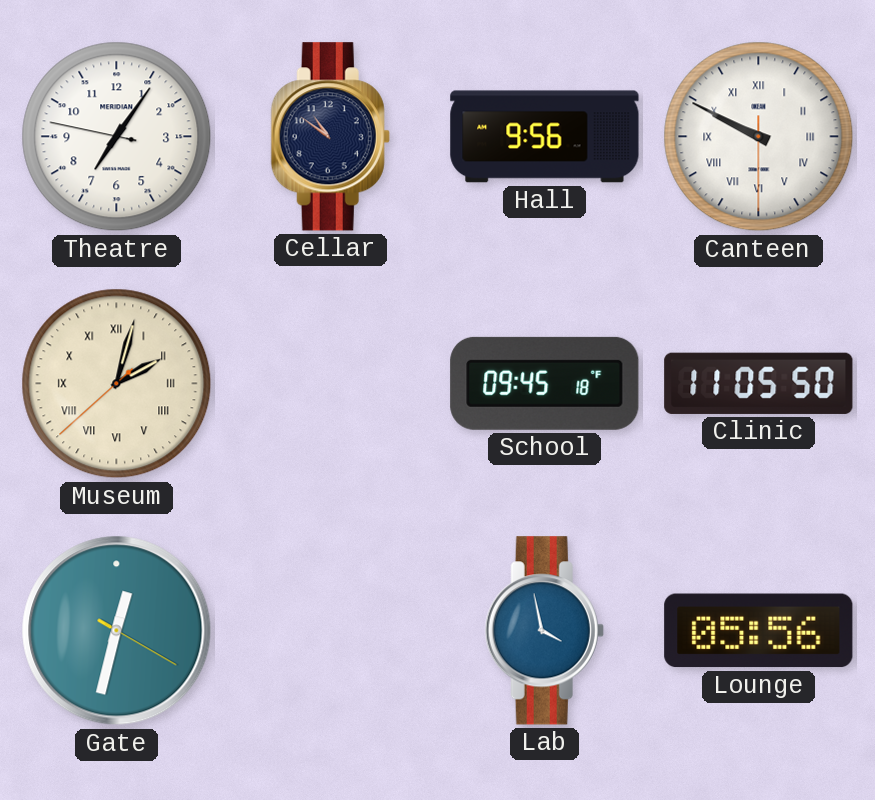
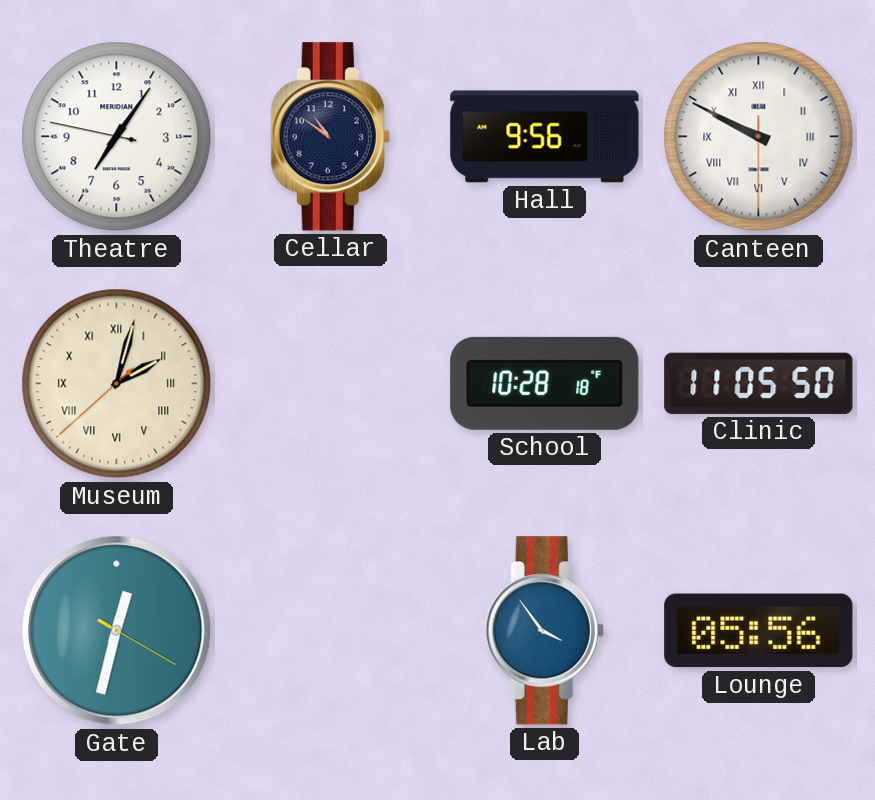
School: 09:45 -> 10:28 (545, 383)
Lab: 3:58 -> 3:54 (544, 631)
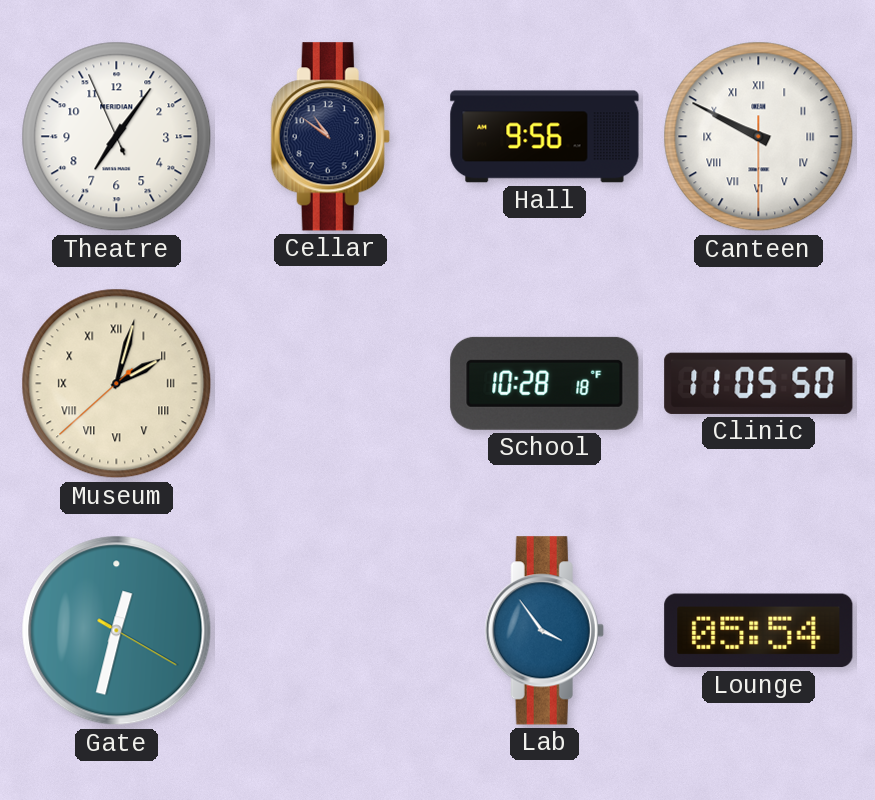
Theatre: 7:05:47 -> 7:05:56 (117, 137)
Lounge: 05:56 -> 05:54 (759, 631)
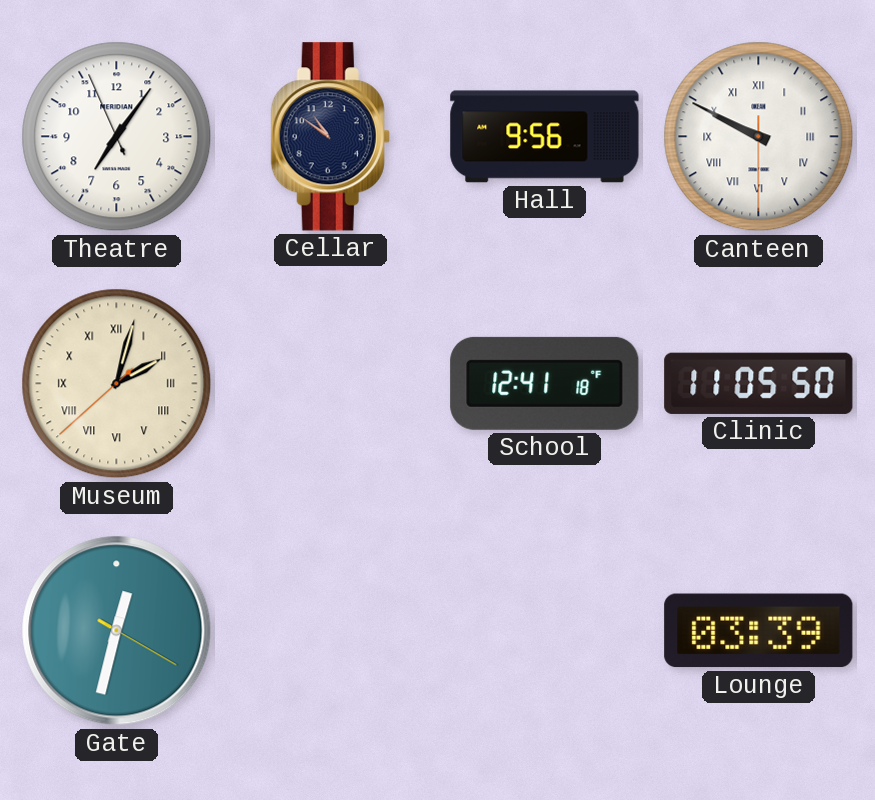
School: 10:28 -> 12:41 (545, 383)
Lab: 3:54 -> none (544, 631)
Lounge: 05:54 -> 03:39 (759, 631)
